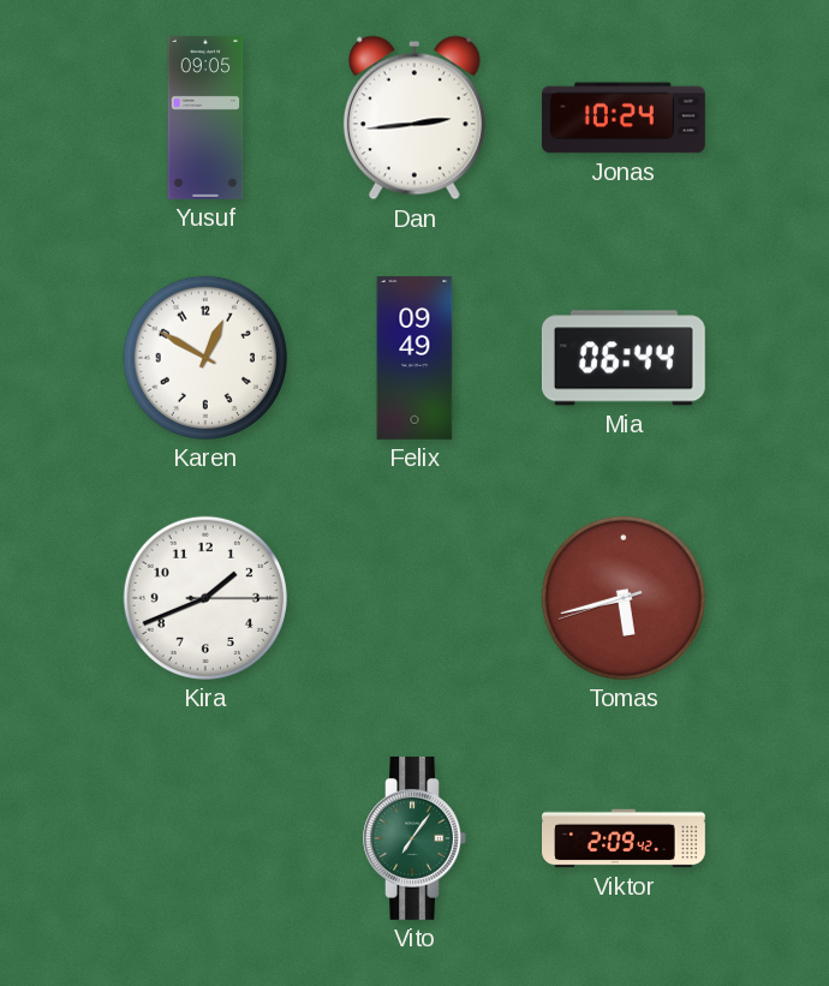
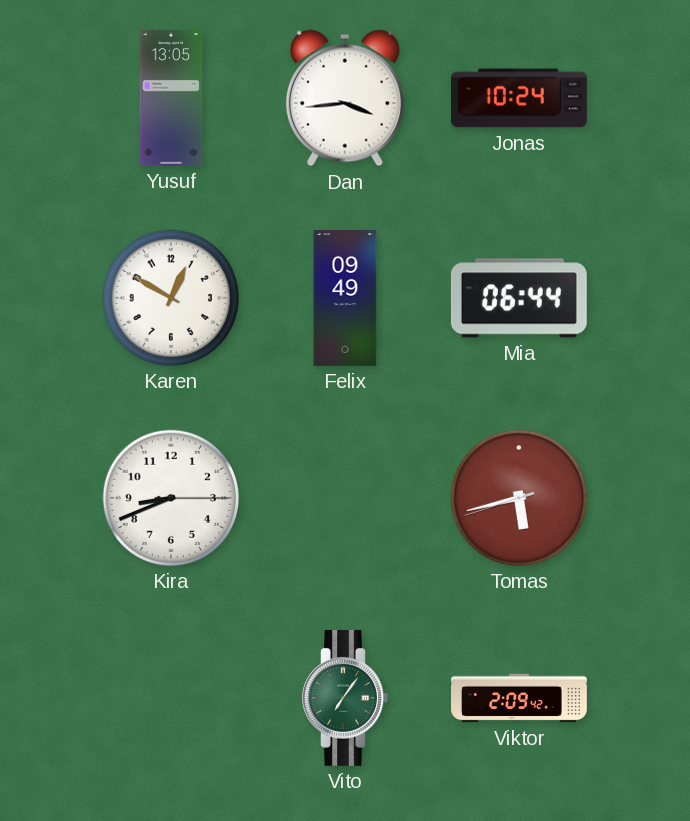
Yusuf: 09:05 -> 13:05 (171, 99)
Dan: 2:44 -> 3:44 (345, 98)
Kira: 1:41 -> 8:41 (171, 498)
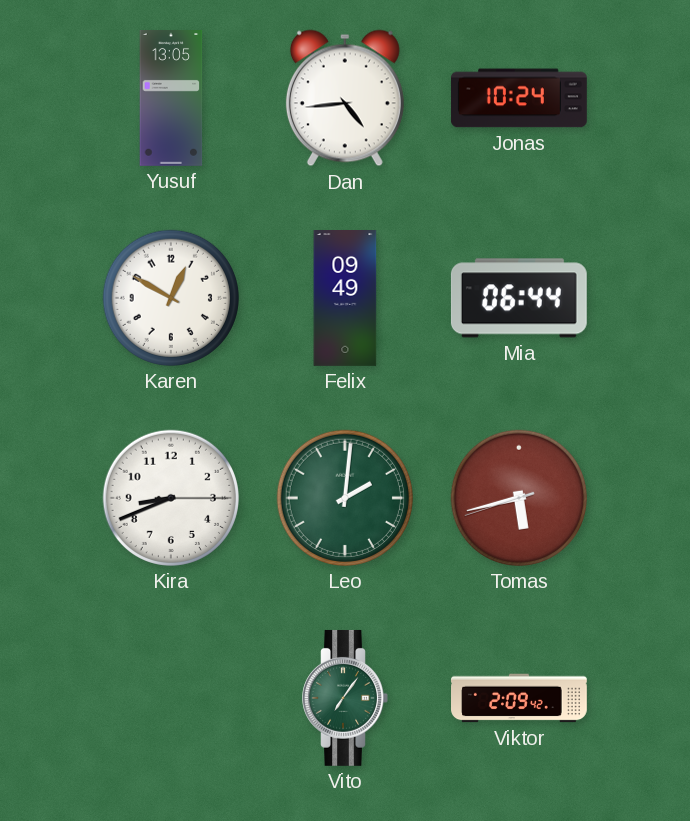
Dan: 3:44 -> 4:44 (345, 98)
Leo: none -> 2:01 (345, 498)
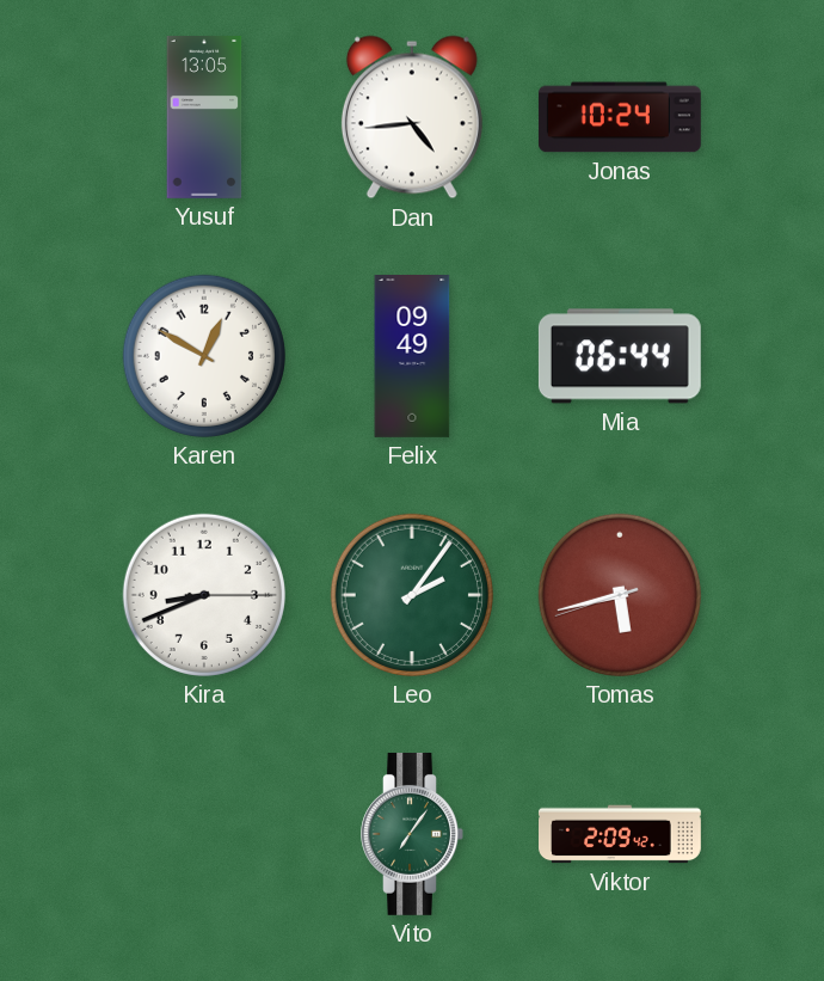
Leo: 2:01 -> 2:06 (412, 595)
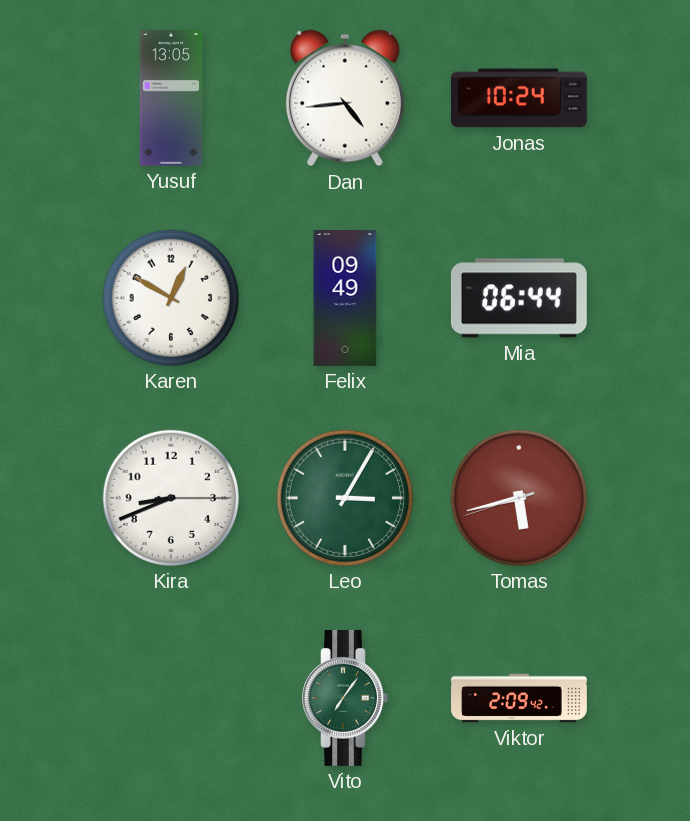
Leo: 2:06 -> 3:05 (345, 498)
